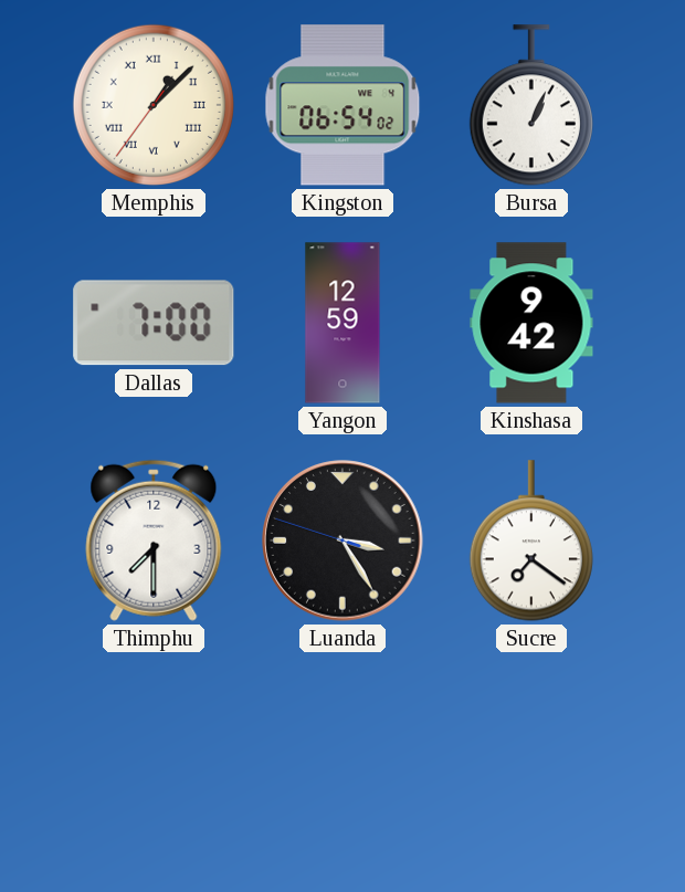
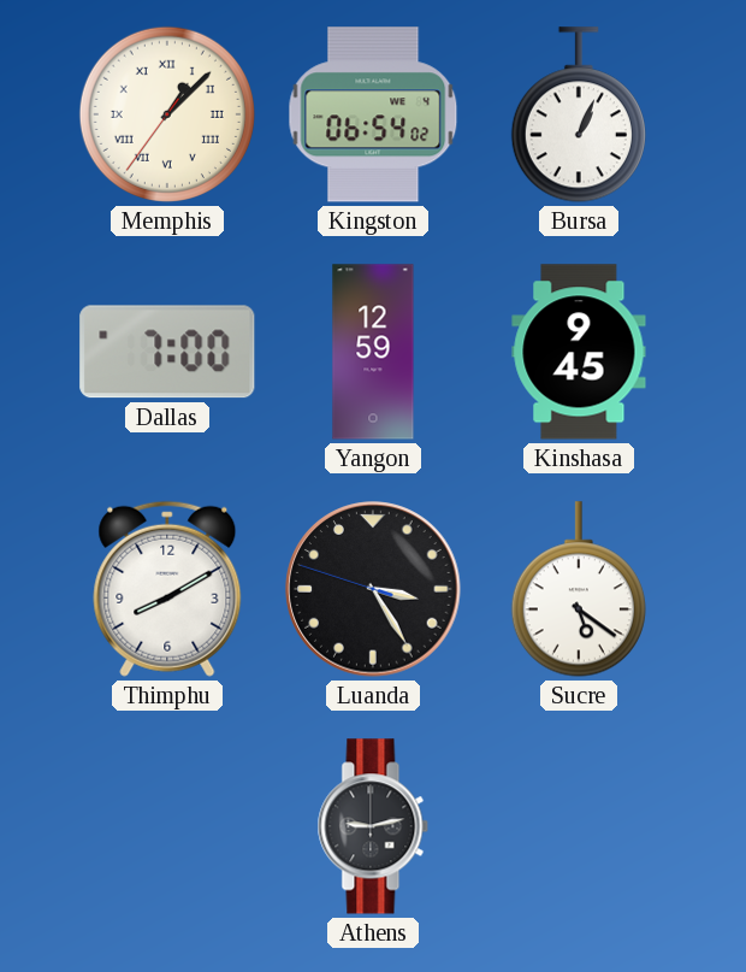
Kinshasa: 9:42 -> 9:45 (579, 352)
Thimphu: 7:30 -> 8:10 (167, 589)
Sucre: 7:21 -> 5:21 (579, 589)
Athens: none -> 9:13 (373, 826)
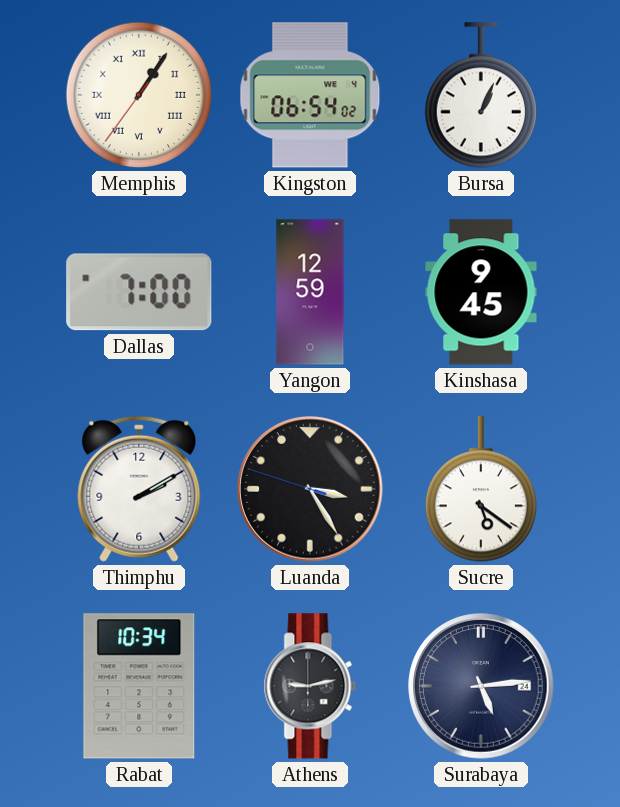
Memphis: 1:07 -> 1:05 (139, 95)
Thimphu: 8:10 -> 2:10 (139, 489)
Rabat: none -> 10:34 (139, 686)
Surabaya: none -> 5:14 (481, 686)
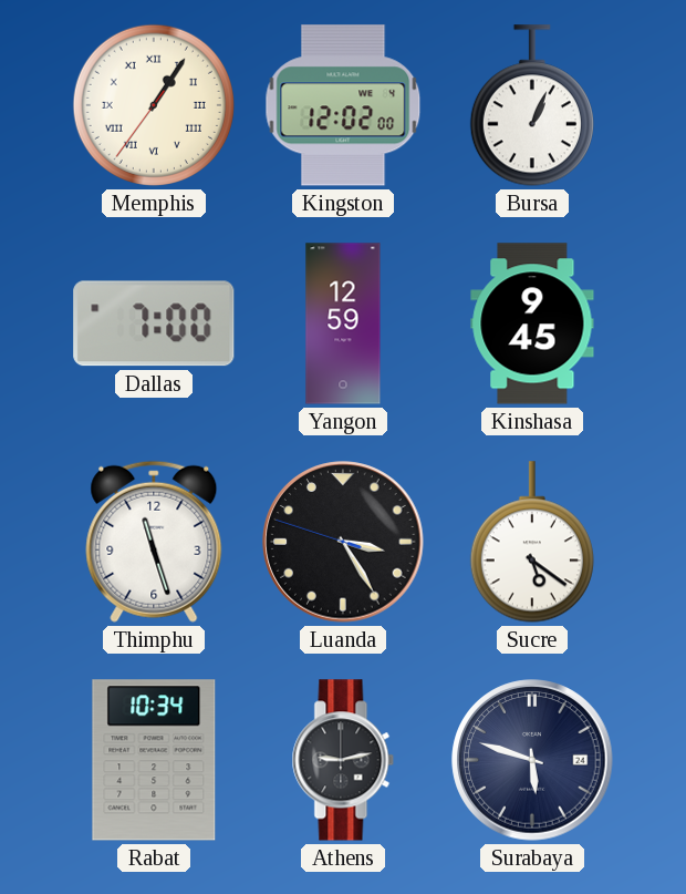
Kingston: 06:54 -> 12:02 (343, 105)
Thimphu: 2:10 -> 11:27 (154, 542)
Surabaya: 5:14 -> 5:48 (532, 760)
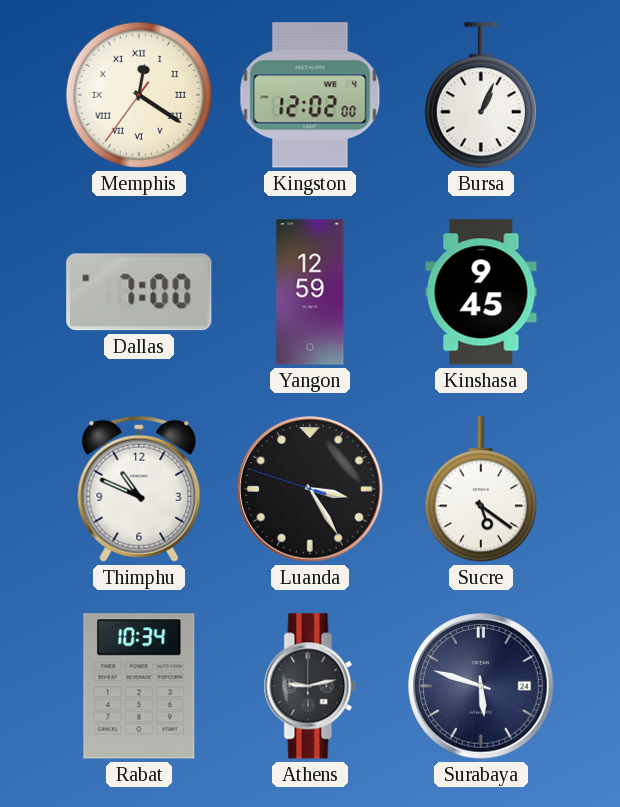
Memphis: 1:05 -> 12:20 (139, 95)
Thimphu: 11:27 -> 10:49 (139, 489)
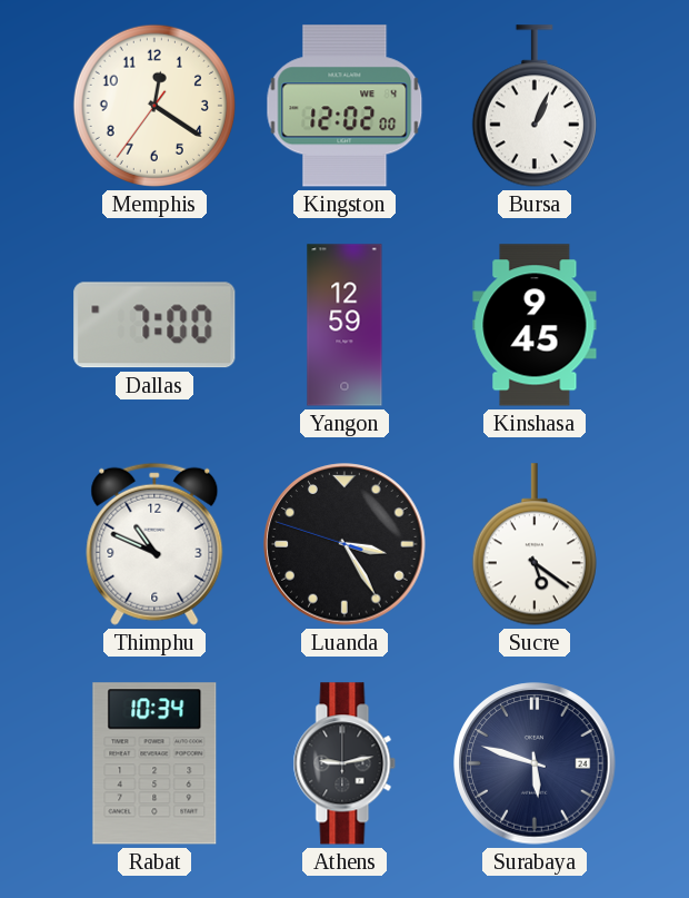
Memphis numerals: Roman -> Arabic (154, 106)
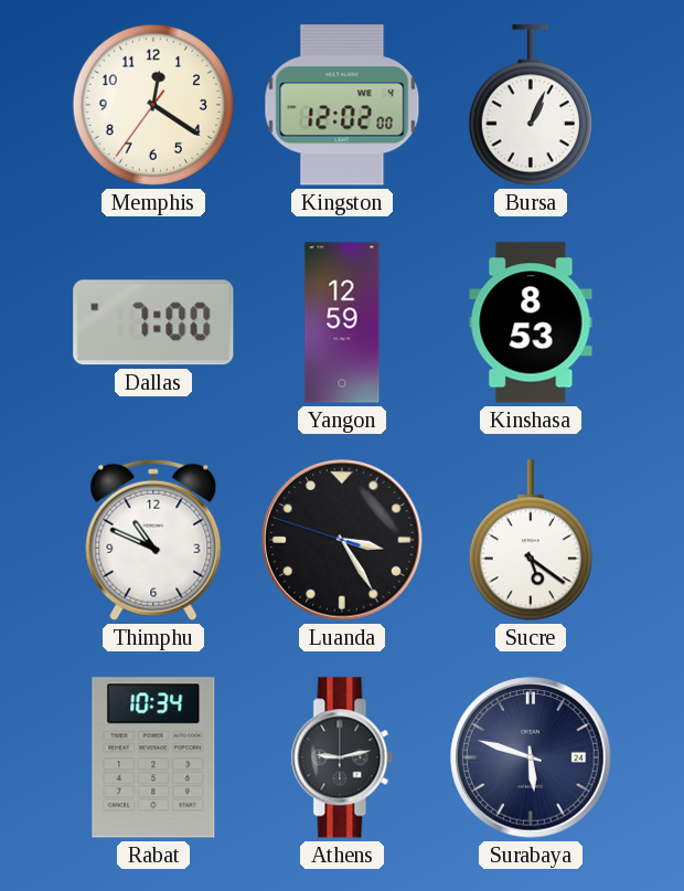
Kinshasa: 9:45 -> 8:53 (531, 322)
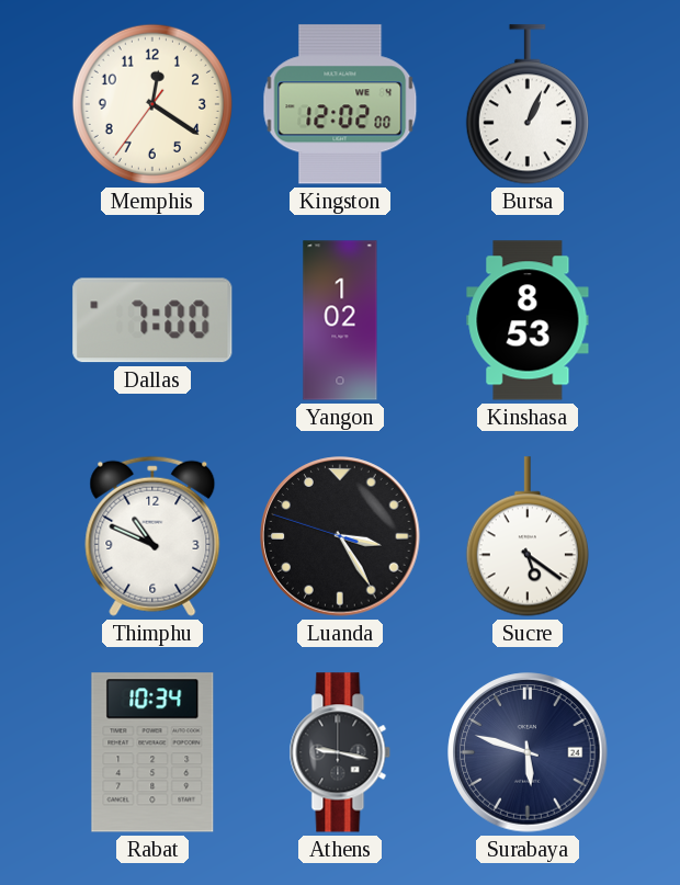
Yangon: 12:59 -> 1:02 (340, 320)
Athens: 9:13 -> 9:17 (340, 752)
